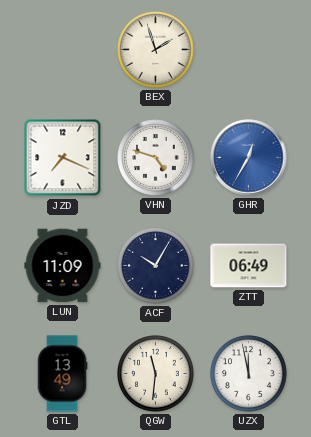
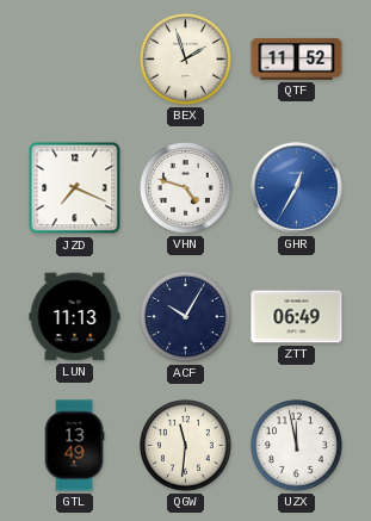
QTF: none -> 11:52 (297, 58)
LUN: 11:09 -> 11:13 (75, 317)
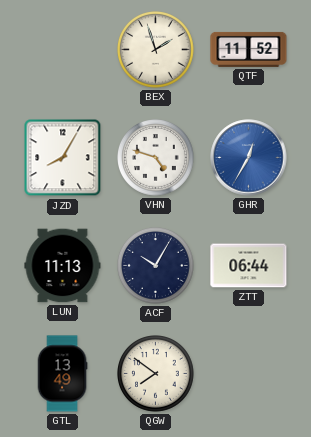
JZD: 7:19 -> 8:05 (63, 158)
ZTT: 06:49 -> 06:44 (249, 266)
QGW: 11:31 -> 7:51 (156, 374)
UZX: 11:58 -> none (297, 446)
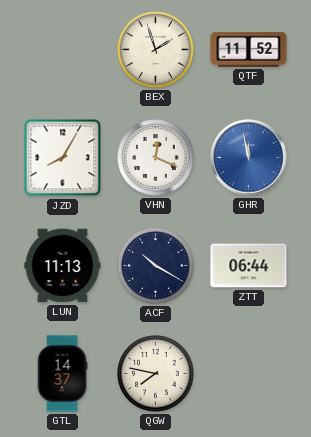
VHN: 4:48 -> 12:19 (156, 158)
GHR: 12:35 -> 11:58 (249, 158)
ACF: 10:05 -> 10:20 (156, 266)
GTL: 13:49 -> 14:37 (62, 374)
QGW: 7:51 -> 7:47 (156, 374)
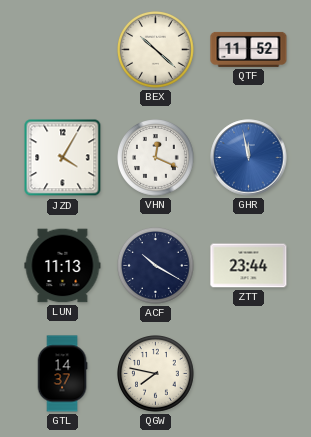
BEX: 1:57 -> 10:22 (156, 50)
JZD: 8:05 -> 4:05 (63, 158)
ZTT: 06:44 -> 23:44 (249, 266)
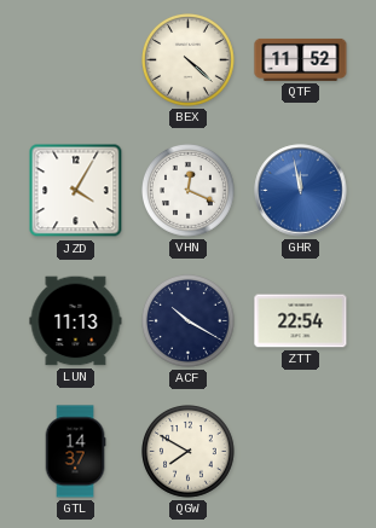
BEX: 10:22 -> 4:22 (189, 60)
ZTT: 23:44 -> 22:54 (301, 321)
QGW: 7:47 -> 7:50 (189, 452)
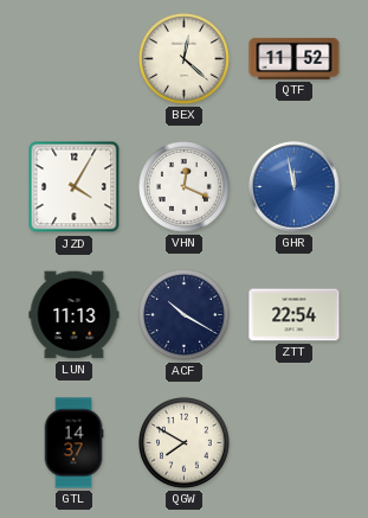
BEX: 4:22 -> 12:22 (185, 59)
